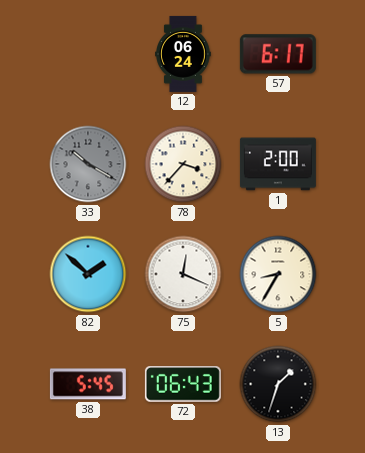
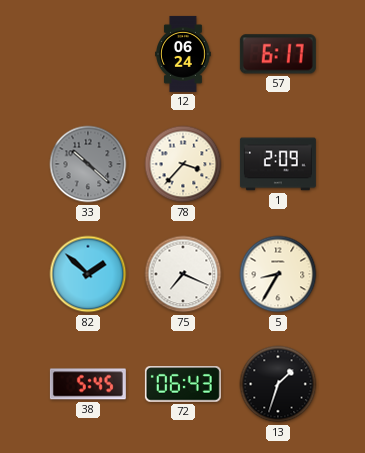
33: 10:20 -> 10:22 (88, 164)
1: 2:00 -> 2:09 (278, 164)
75: 12:19 -> 7:19 (183, 274)
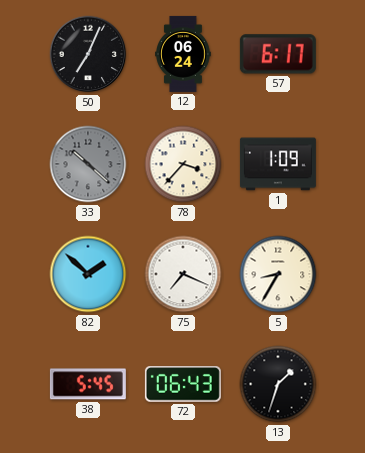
50: none -> 7:04 (88, 54)
1: 2:09 -> 1:09 (278, 164)
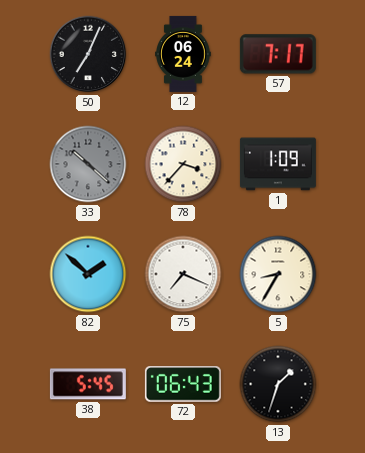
57: 6:17 -> 7:17 (278, 54)
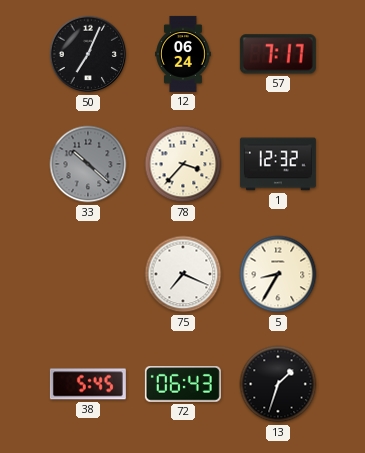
1: 1:09 -> 12:32 (278, 164)
82: 1:52 -> none (88, 274)
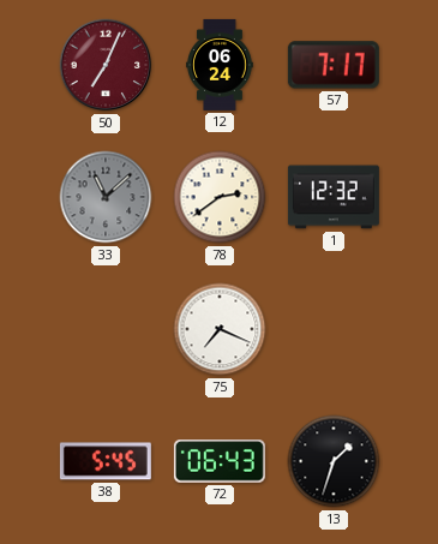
50 dial: black -> burgundy (106, 65)
33: 10:22 -> 11:08 (106, 197)
78: 3:37 -> 2:39 (220, 197)
5: 8:35 -> none (278, 274)
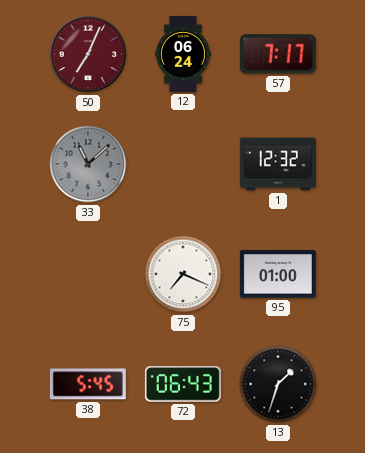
78: 2:39 -> none (220, 197)
95: none -> 01:00 (278, 274)
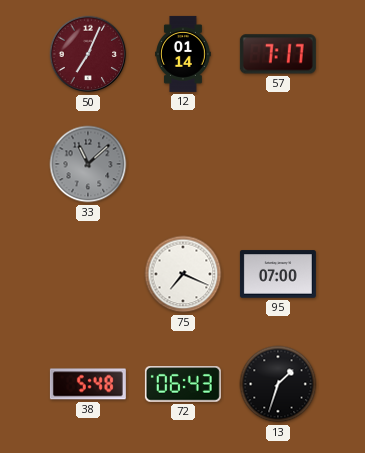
12: 06:24 -> 01:14 (184, 54)
1: 12:32 -> none (278, 164)
95: 01:00 -> 07:00 (278, 274)
38: 5:45 -> 5:48 (88, 384)
